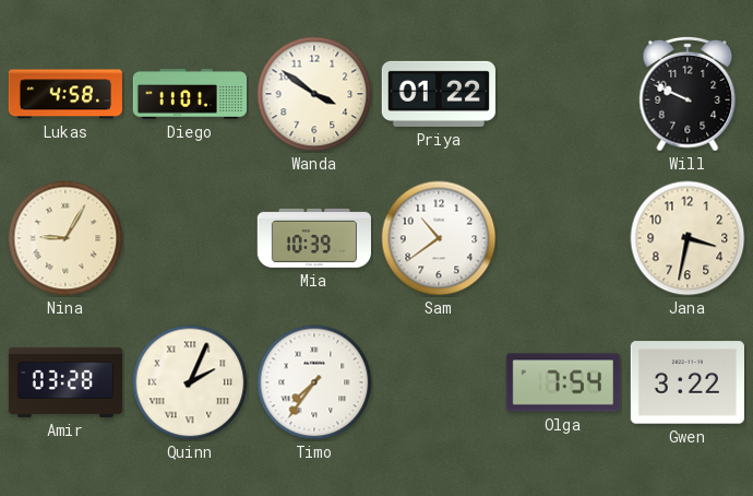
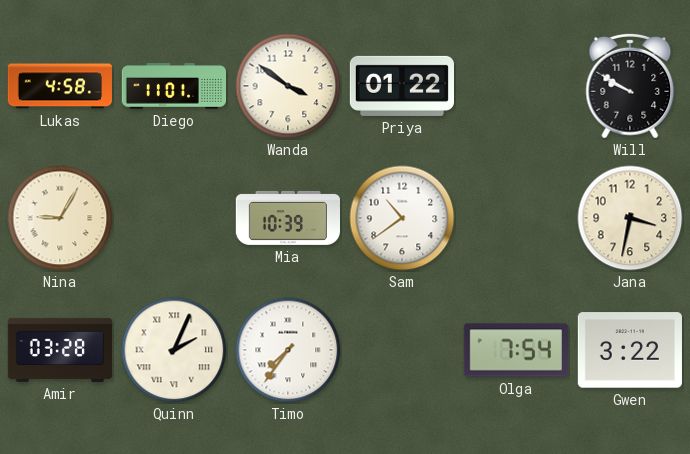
Will: 9:49 -> 9:50 (630, 86)
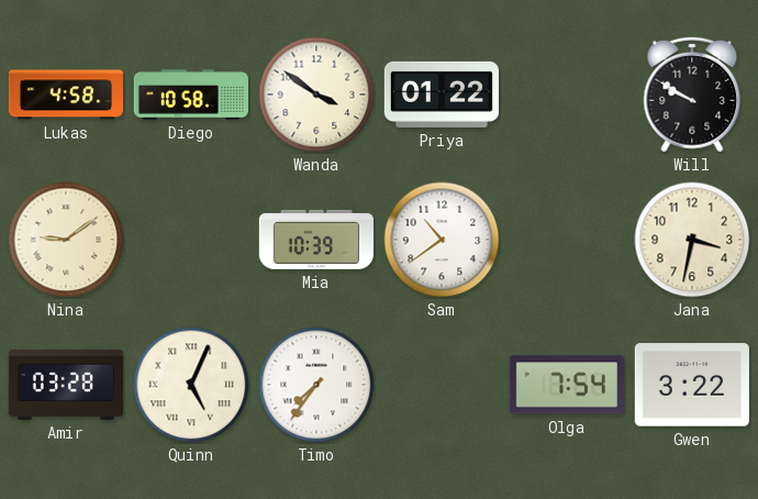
Diego: 11:01 -> 10:58 (190, 95)
Nina: 9:05 -> 9:09 (66, 240)
Quinn: 2:04 -> 5:04 (191, 385)
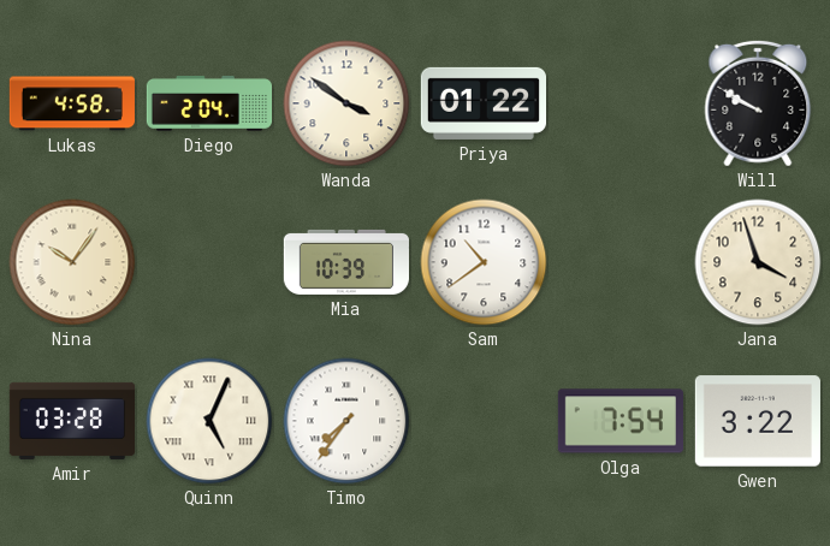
Diego: 10:58 -> 2:04 (208, 103)
Nina: 9:09 -> 10:06 (72, 262)
Jana: 3:32 -> 3:57 (758, 262)
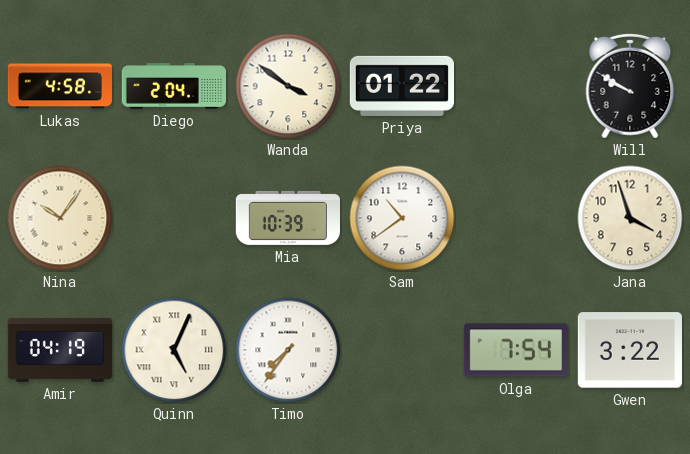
Amir: 03:28 -> 04:19 (59, 350)
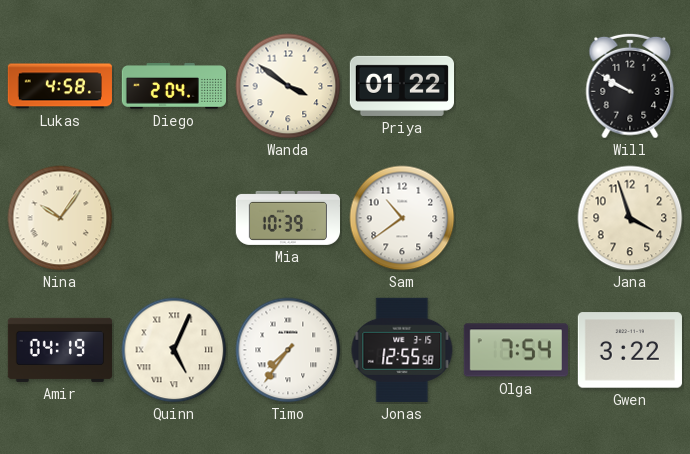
Jonas: none -> 12:55 (402, 350)
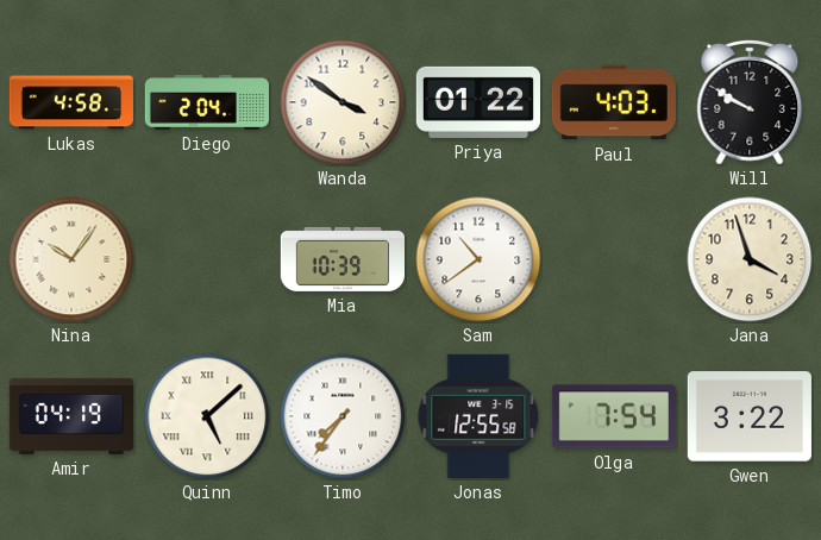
Paul: none -> 4:03 (614, 102)
Quinn: 5:04 -> 5:08 (207, 416)
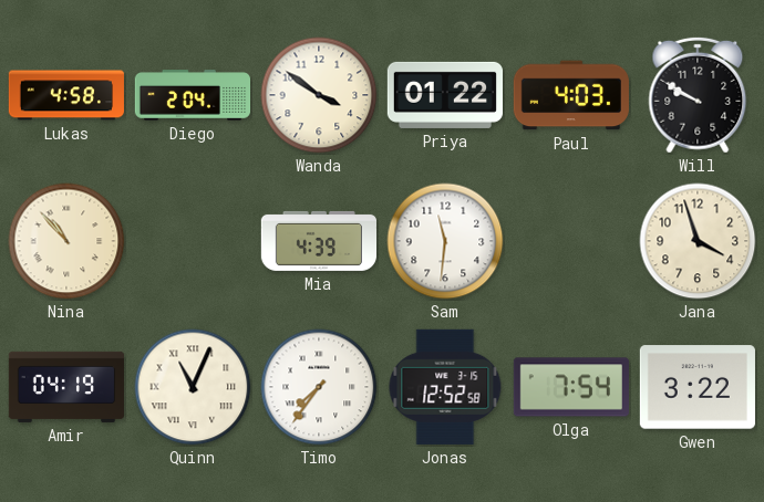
Nina: 10:06 -> 10:53 (66, 241)
Mia: 10:39 -> 4:39 (318, 241)
Sam: 10:39 -> 11:31 (445, 241)
Quinn: 5:08 -> 11:04 (193, 387)
Jonas: 12:55 -> 12:52 (445, 387)
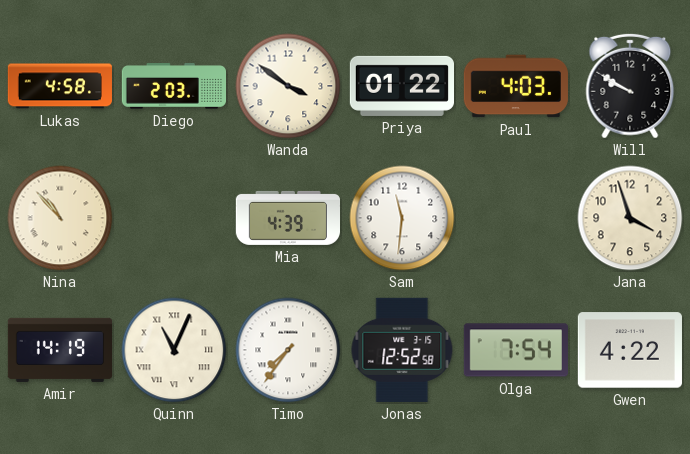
Diego: 2:04 -> 2:03 (173, 86)
Amir: 04:19 -> 14:19 (59, 350)
Gwen: 3:22 -> 4:22 (630, 350)
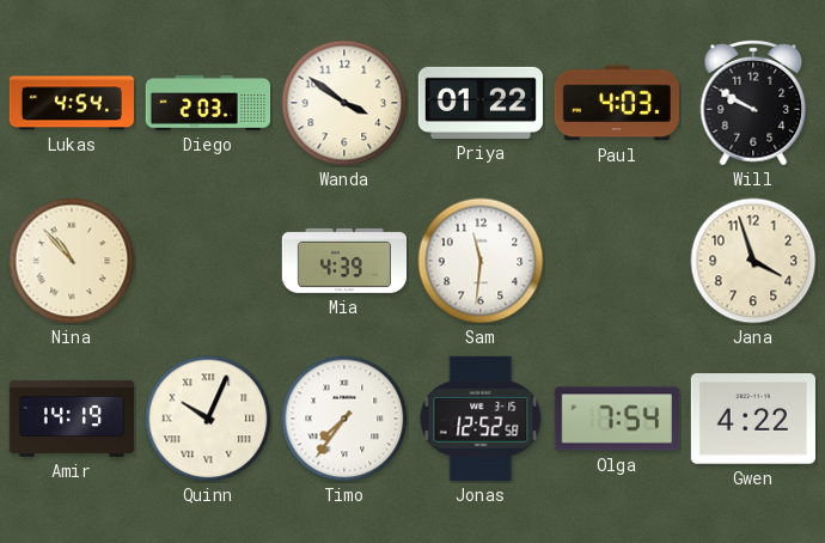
Lukas: 4:58 -> 4:54 (72, 103)
Quinn: 11:04 -> 10:04 (208, 419)
